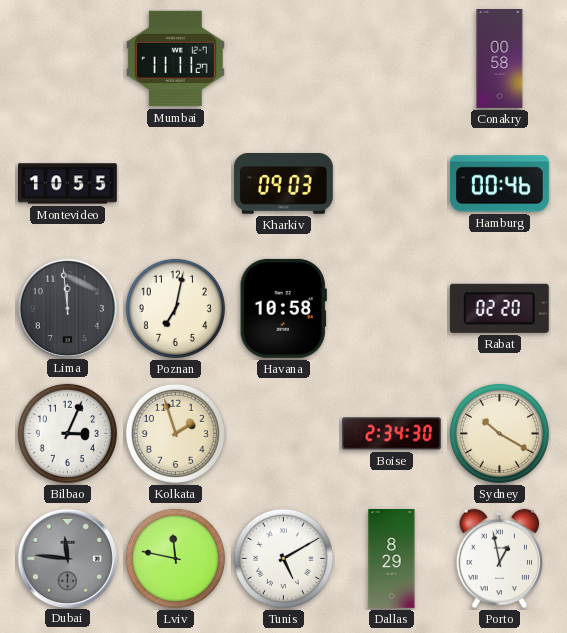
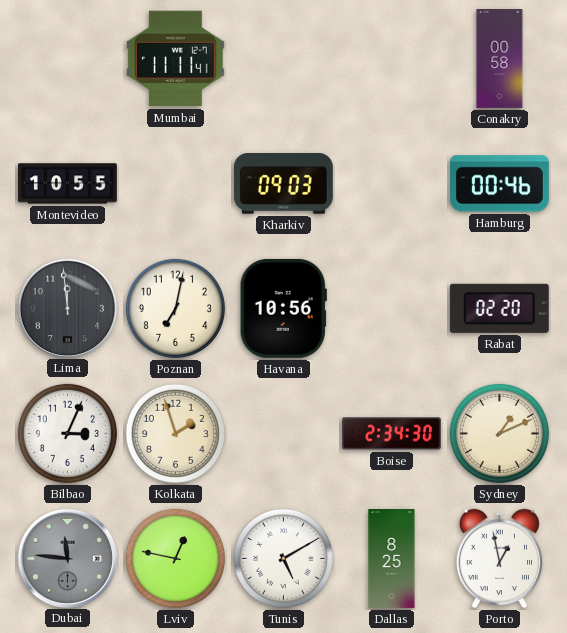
Mumbai: 11:11:27 -> 11:11:41 (175, 59)
Havana: 10:58 -> 10:56 (283, 308)
Sydney: 10:20 -> 1:11 (499, 433)
Lviv: 11:47 -> 12:47 (175, 558)
Dallas: 8:29 -> 8:25 (392, 559)
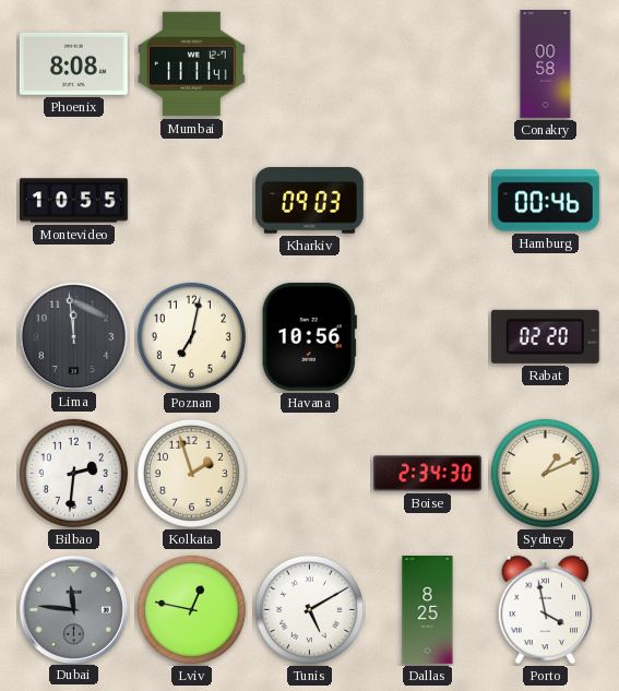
Phoenix: none -> 8:08 (73, 63)
Bilbao: 3:04 -> 2:31 (73, 473)
Porto: 12:58 -> 3:58 (546, 610)
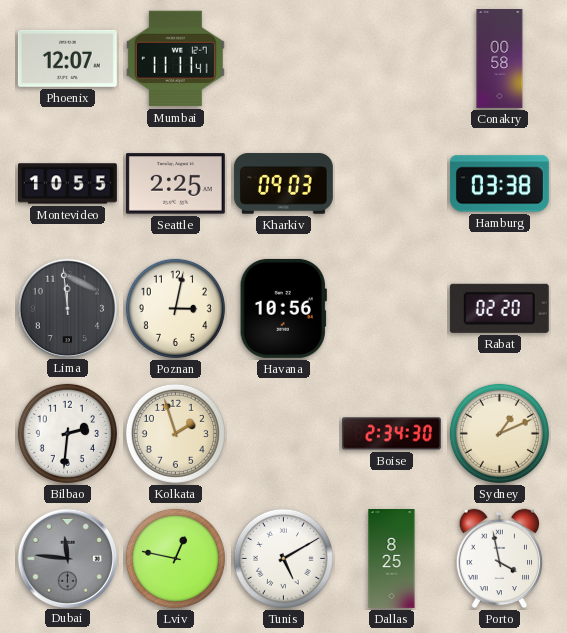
Phoenix: 8:08 -> 12:07 (67, 58)
Seattle: none -> 2:25 (175, 184)
Hamburg: 00:46 -> 03:38 (499, 184)
Poznan: 7:02 -> 3:02 (175, 308)
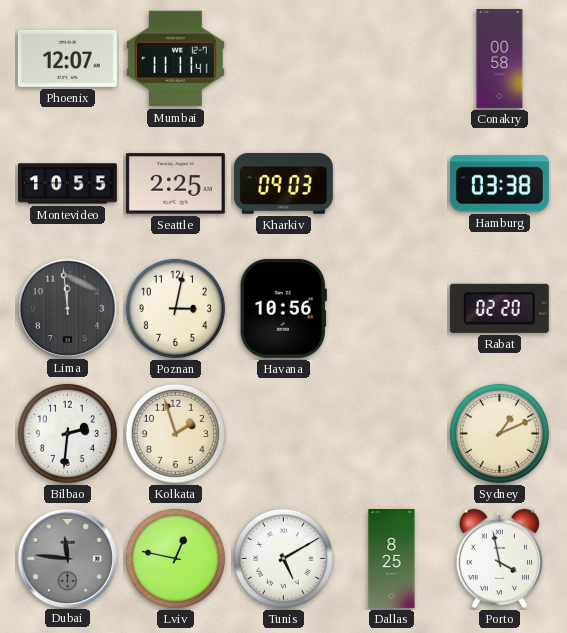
Boise: 2:34 -> none (391, 434)
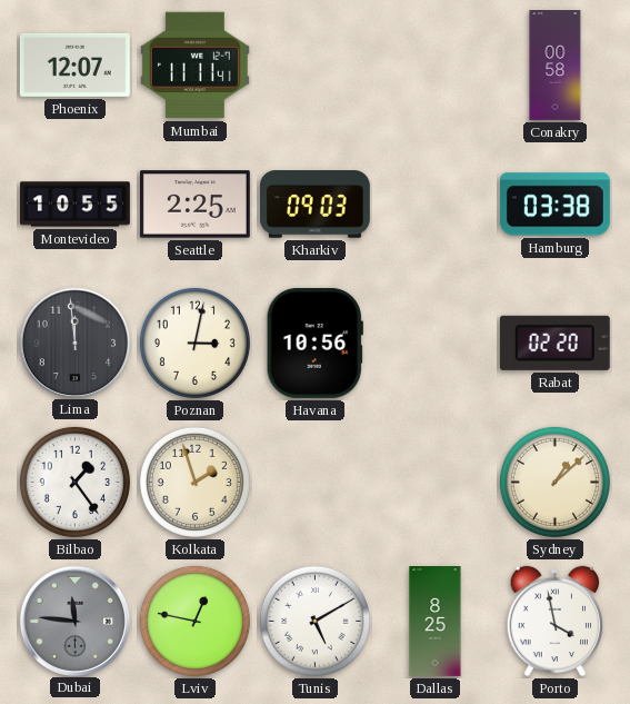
Bilbao: 2:31 -> 1:24 (74, 482)
Sydney: 1:11 -> 1:08 (554, 482)
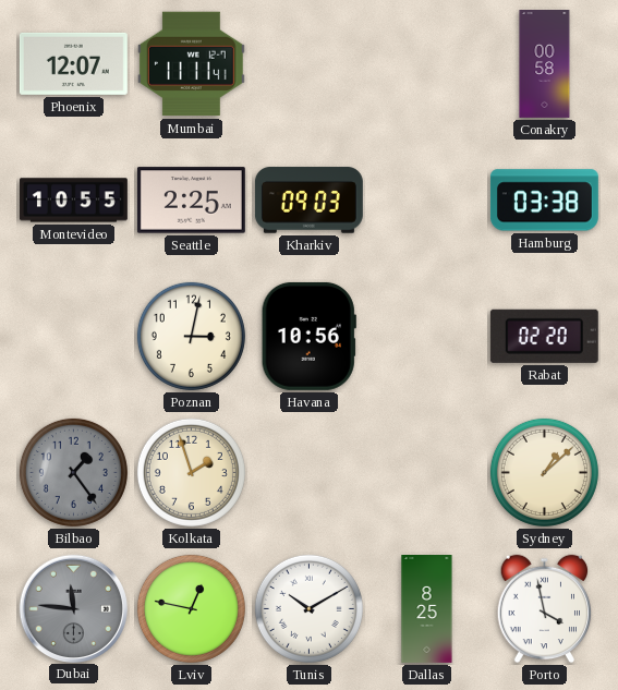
Lima: 11:59 -> none (74, 343)
Bilbao dial: white -> grey (73, 472)
Tunis: 5:10 -> 10:10 (308, 608)
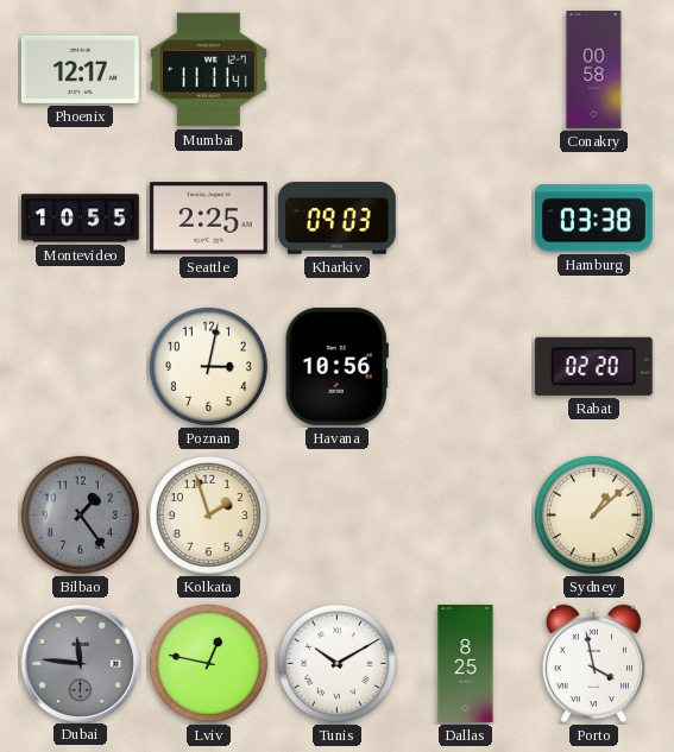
Phoenix: 12:07 -> 12:17 (80, 69)
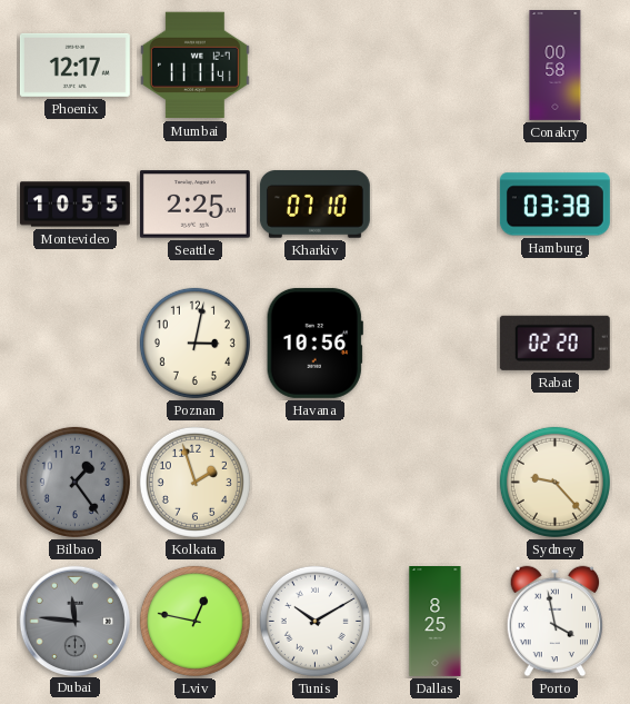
Kharkiv: 09:03 -> 07:10 (314, 205)
Sydney: 1:08 -> 9:23 (554, 482)
